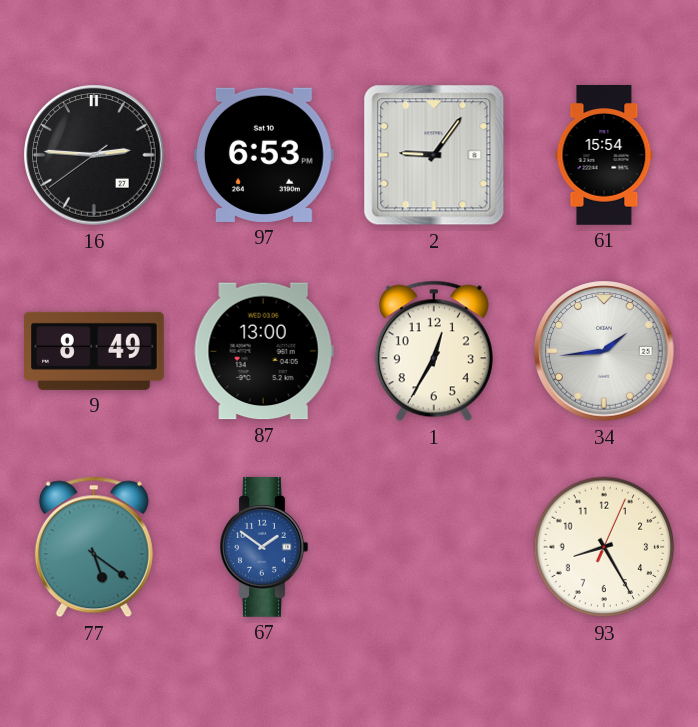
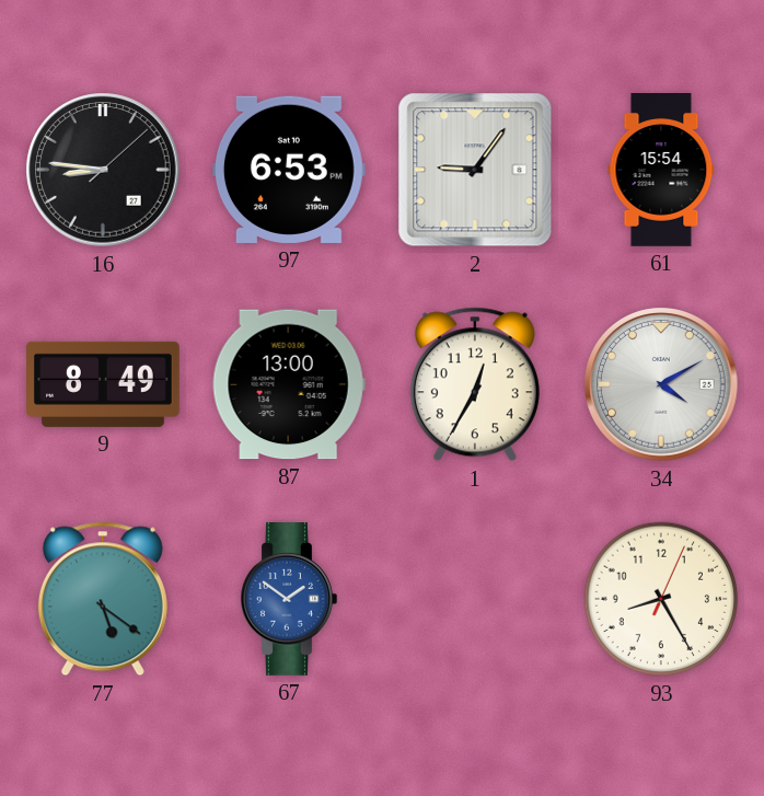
16: 2:45 -> 8:46 (103, 170)
34: 1:44 -> 4:10 (661, 384)
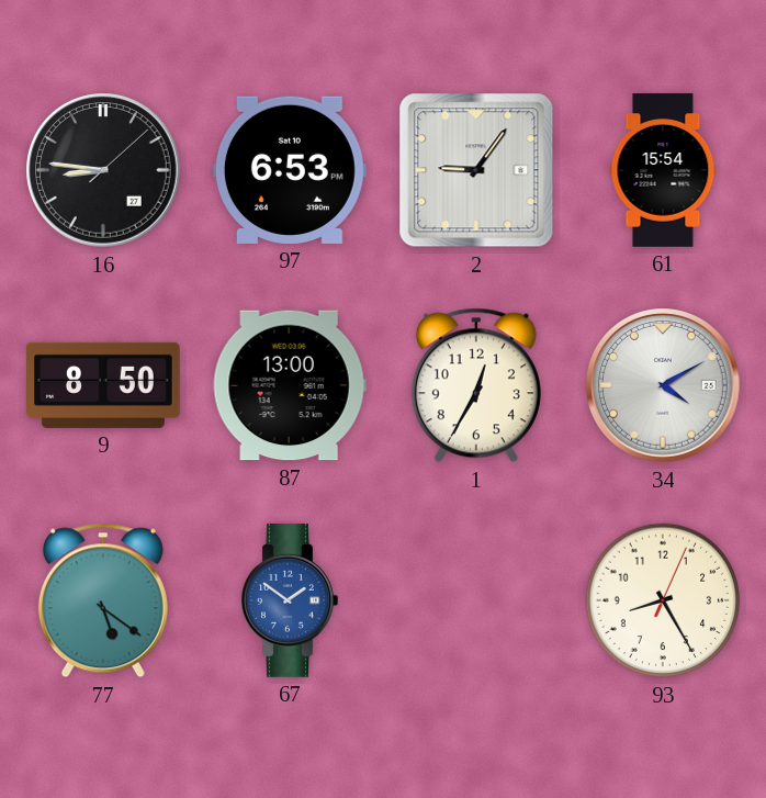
9: 8:49 -> 8:50 (104, 385)
